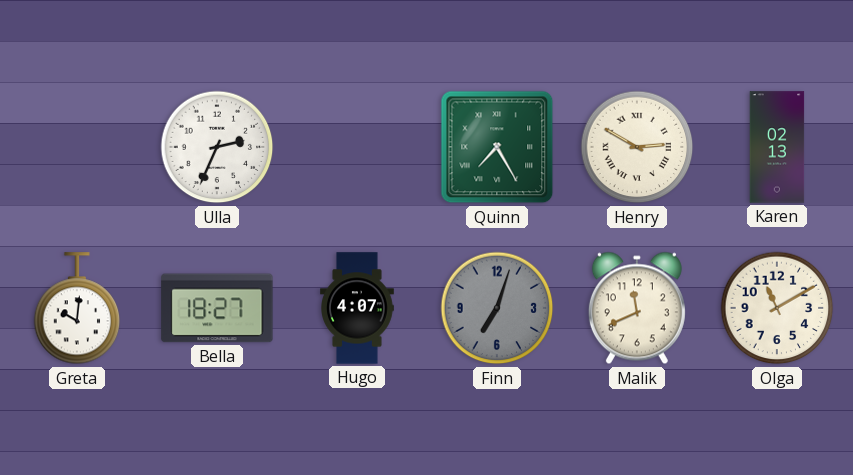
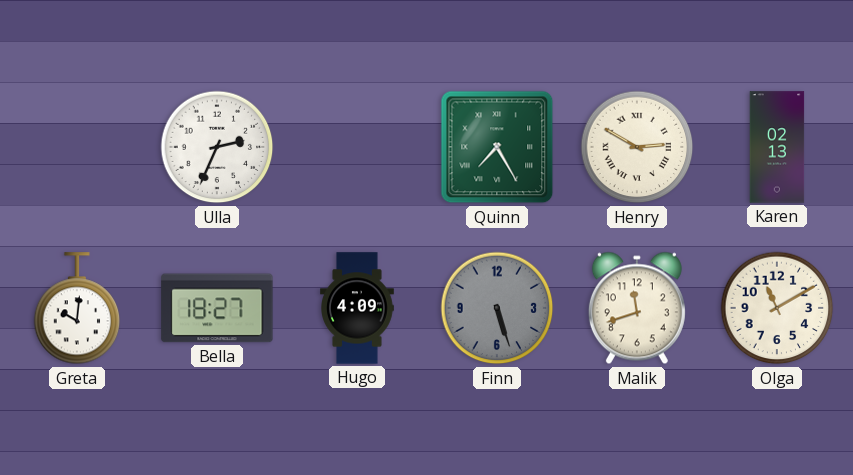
Hugo: 4:07 -> 4:09 (358, 308)
Finn: 7:03 -> 5:27 (497, 308)
Malik: 11:41 -> 11:42 (637, 308)
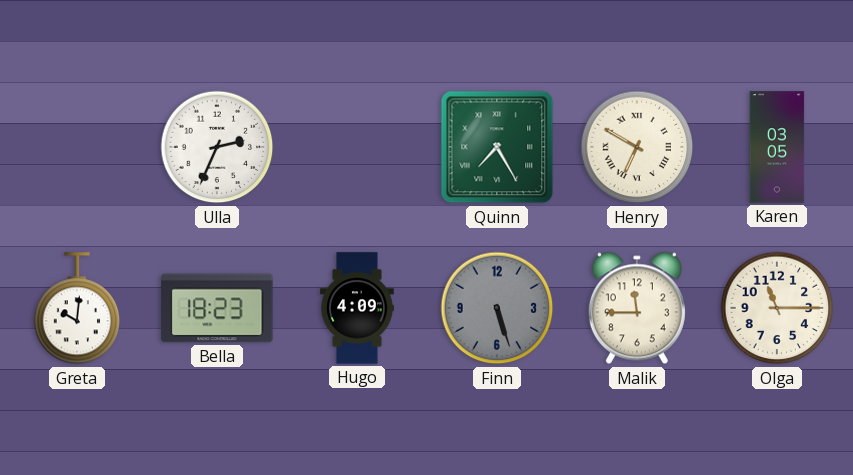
Henry: 2:50 -> 6:50 (637, 147)
Karen: 02:13 -> 03:05 (777, 147)
Bella: 18:27 -> 18:23 (217, 308)
Malik: 11:42 -> 11:45 (637, 308)
Olga: 11:10 -> 11:15 (777, 308)
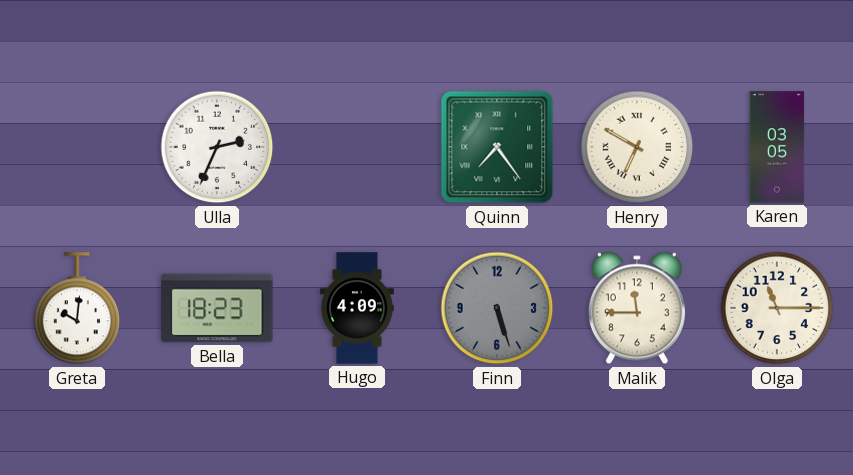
Quinn: 7:25 -> 7:24 (497, 147)
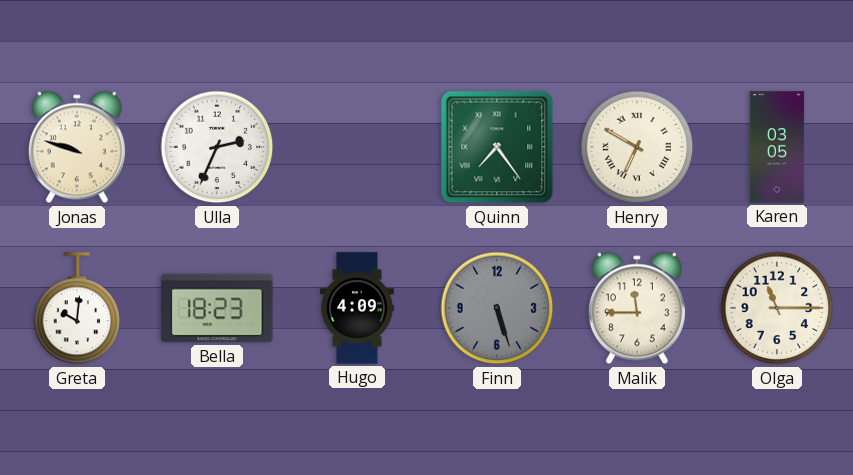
Jonas: none -> 9:48 (77, 147)
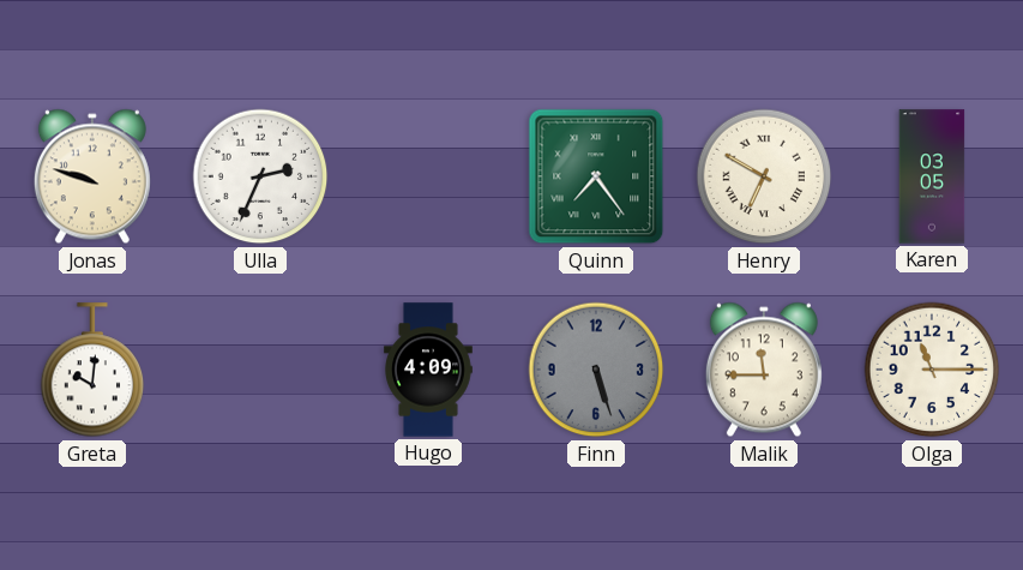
Bella: 18:23 -> none (217, 308)
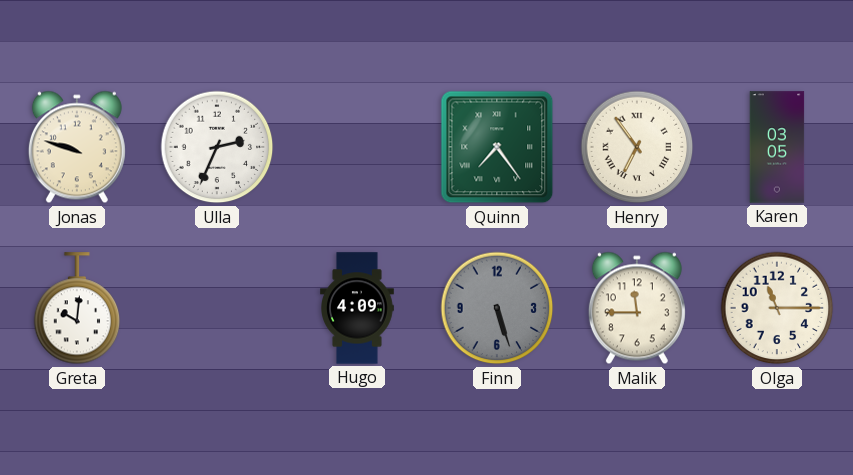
Henry: 6:50 -> 6:54 (637, 147)
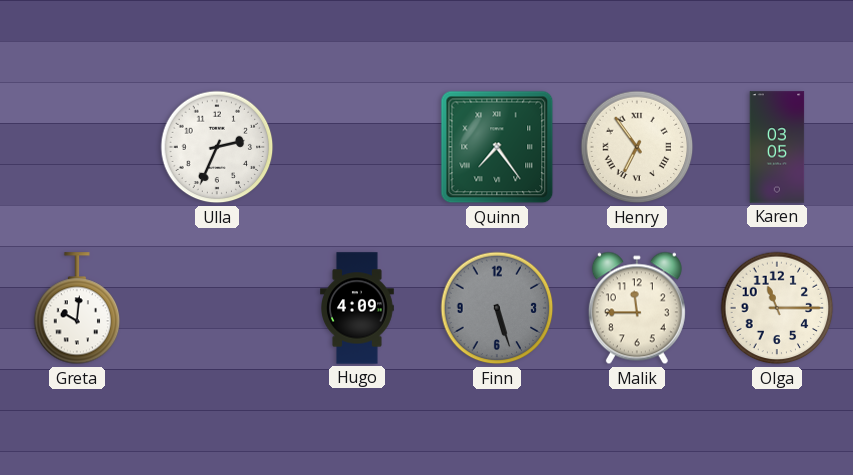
Jonas: 9:48 -> none (77, 147)
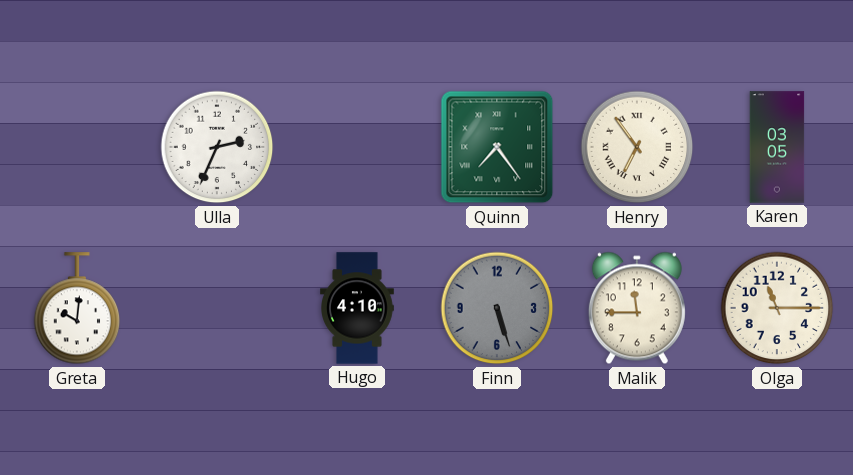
Hugo: 4:09 -> 4:10 (358, 308)
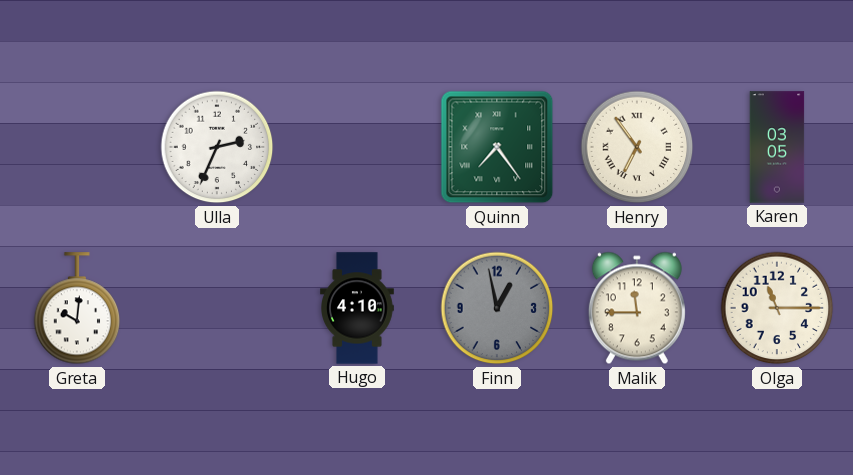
Finn: 5:27 -> 12:58 (497, 308)
